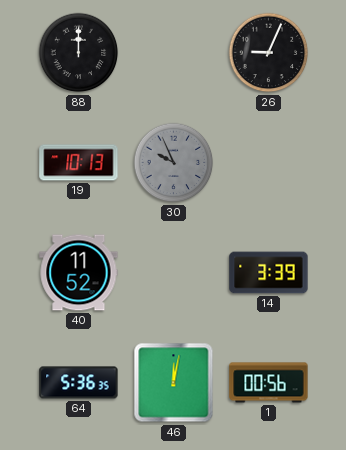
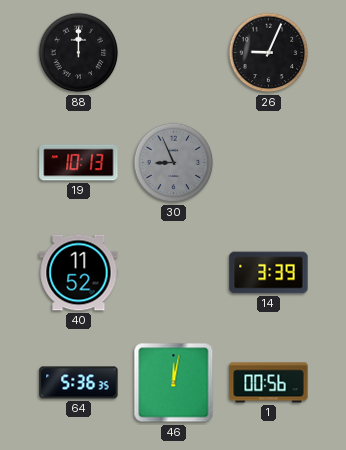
30: 9:56 -> 8:56 (174, 163)
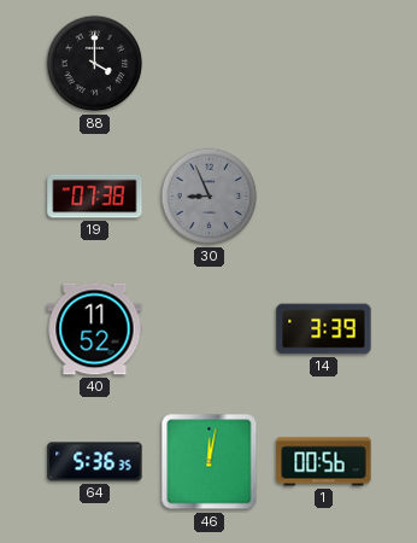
88: 12:00 -> 4:00 (95, 64)
26: 9:04 -> none (269, 53)
19: 10:13 -> 07:38 (95, 197)
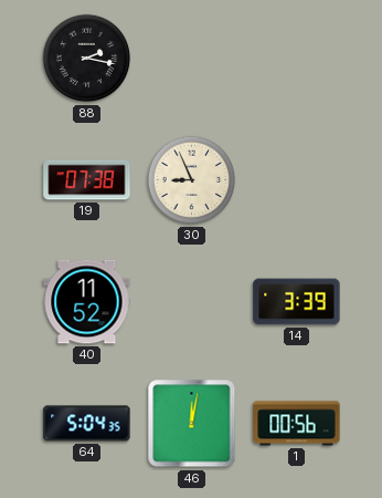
88: 4:00 -> 2:17 (87, 59)
30 dial: grey -> cream (192, 180)
64: 5:36 -> 5:04 (87, 424)
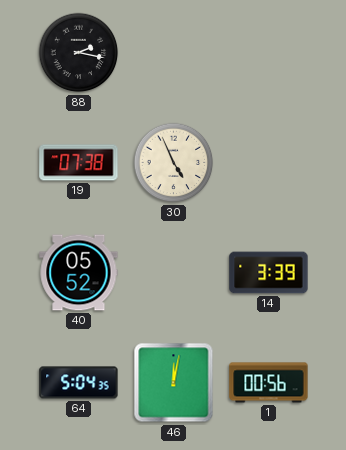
30: 8:56 -> 4:56 (174, 163)
40: 11:52 -> 05:52 (79, 273)
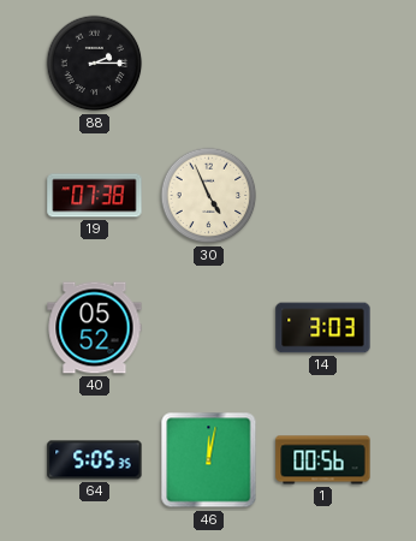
88: 2:17 -> 2:15 (95, 64)
14: 3:39 -> 3:03 (323, 328)
64: 5:04 -> 5:05 (95, 460)
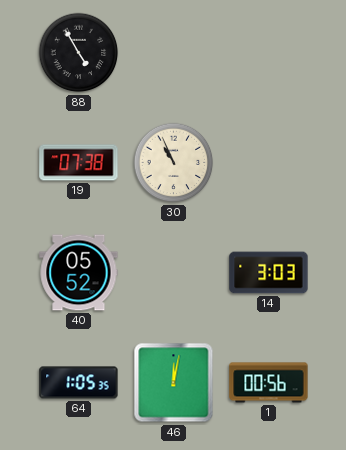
88: 2:15 -> 4:55 (79, 53)
30: 4:56 -> 10:56 (174, 163)
64: 5:05 -> 1:05 (79, 383)
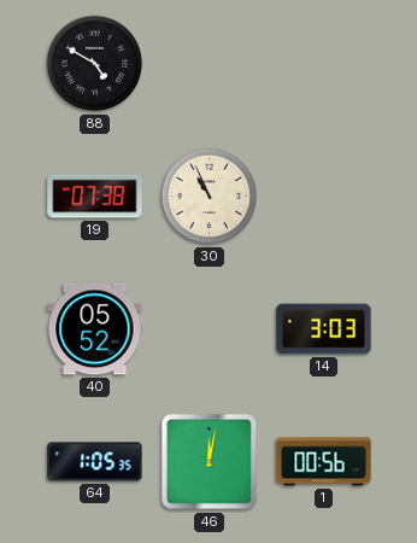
88: 4:55 -> 4:50 (95, 64)
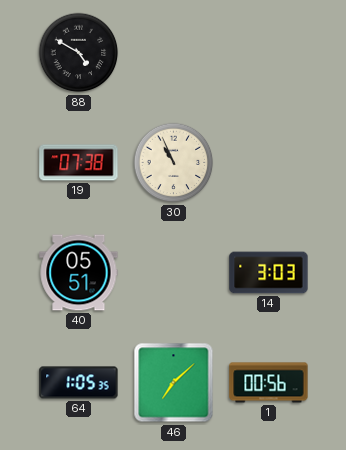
40: 05:52 -> 05:51 (79, 273)
46: 12:02 -> 7:08 (174, 383)
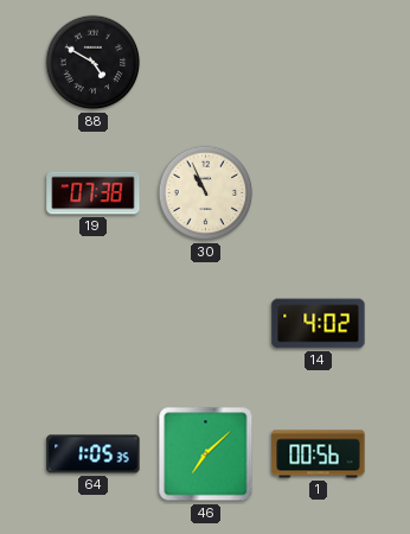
40: 05:51 -> none (79, 273)
14: 3:03 -> 4:02 (319, 324)
